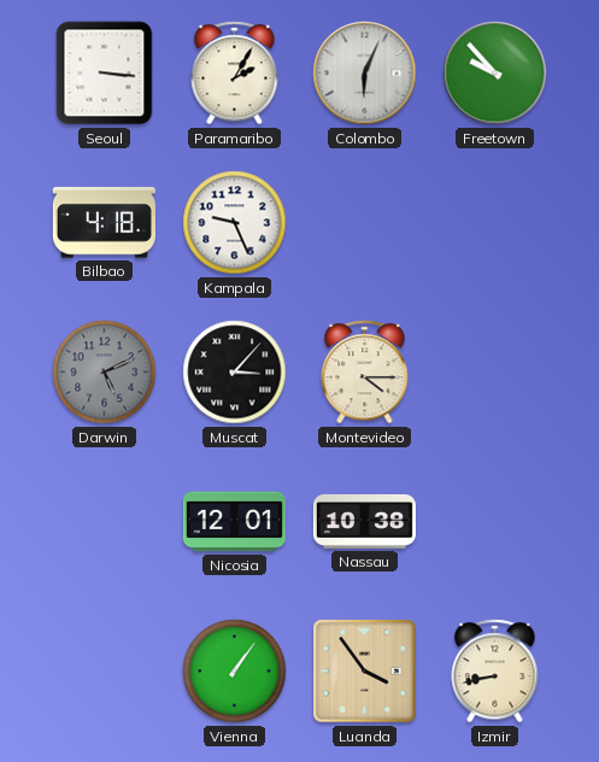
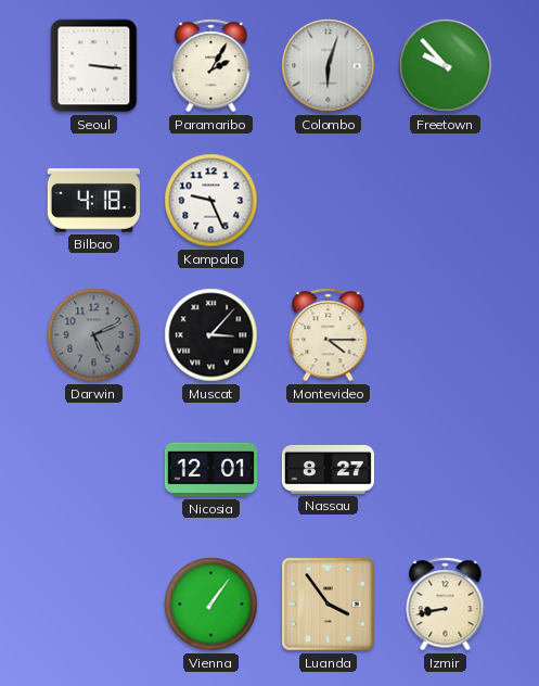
Colombo: 6:04 -> 6:03 (329, 66)
Nassau: 10:38 -> 8:27 (328, 470)
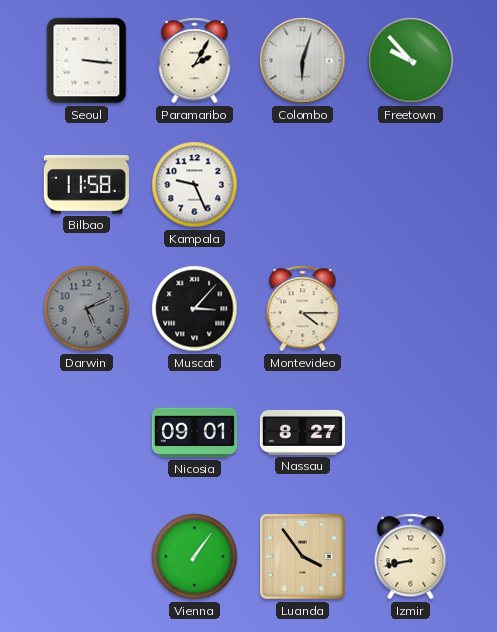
Bilbao: 4:18 -> 11:58 (86, 185)
Nicosia: 12:01 -> 09:01 (194, 433)
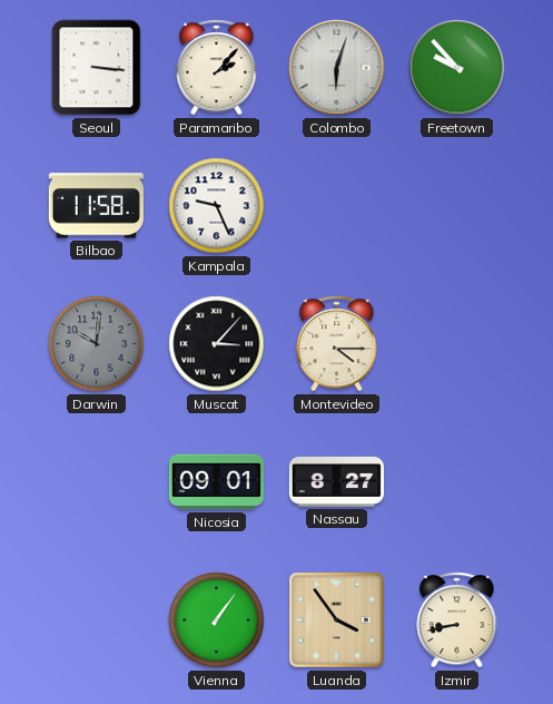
Paramaribo: 2:05 -> 2:07 (217, 68)
Darwin: 5:11 -> 10:01 (97, 344)
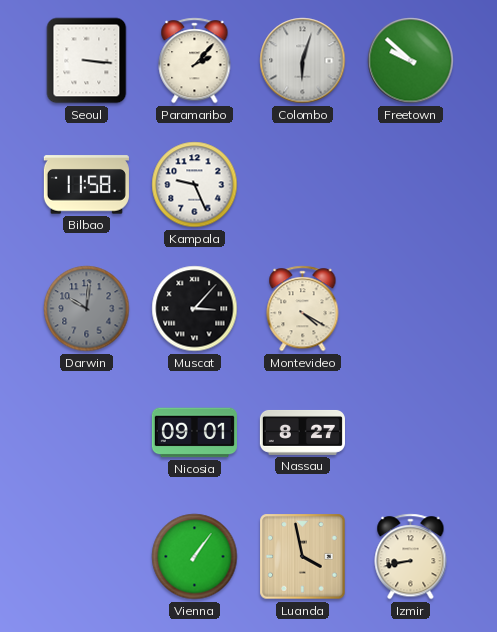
Freetown: 9:53 -> 9:52 (411, 61)
Montevideo: 4:15 -> 4:20 (303, 309)
Luanda: 3:54 -> 3:58 (303, 557)
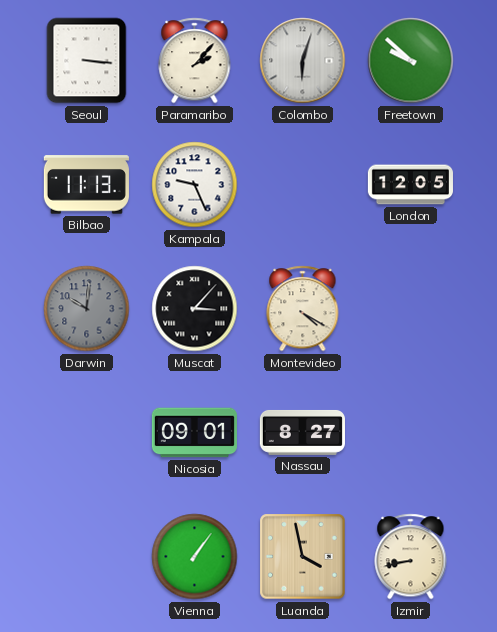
Bilbao: 11:58 -> 11:13 (86, 185)
London: none -> 12:05 (410, 185)
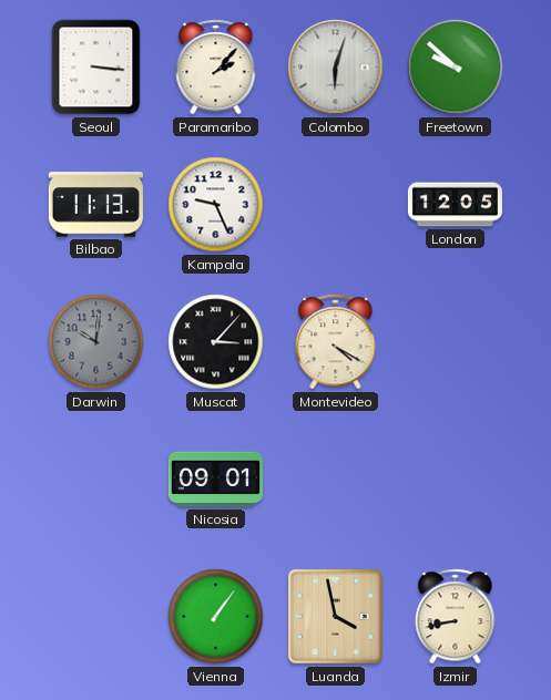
Nassau: 8:27 -> none (302, 433)
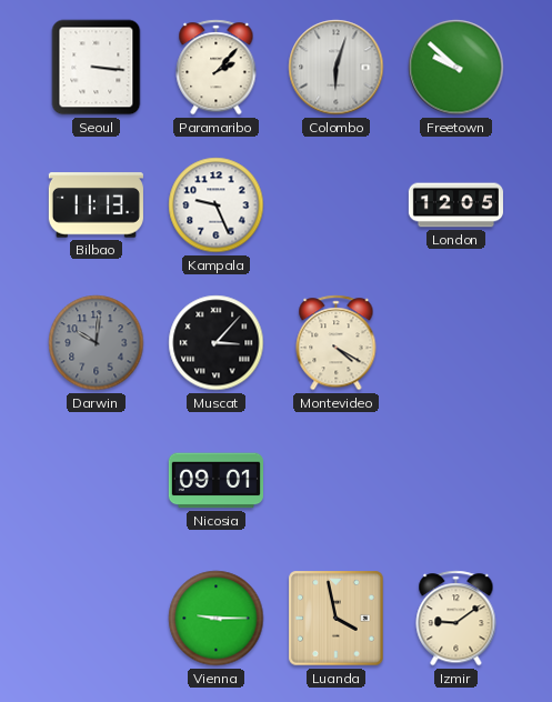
Vienna: 1:06 -> 9:15 (217, 619)
Izmir: 8:43 -> 9:09 (456, 619)
